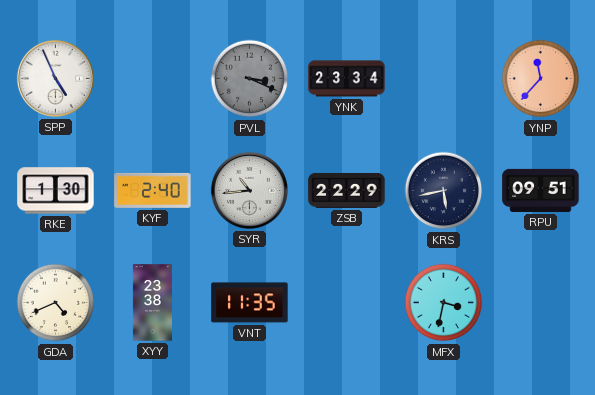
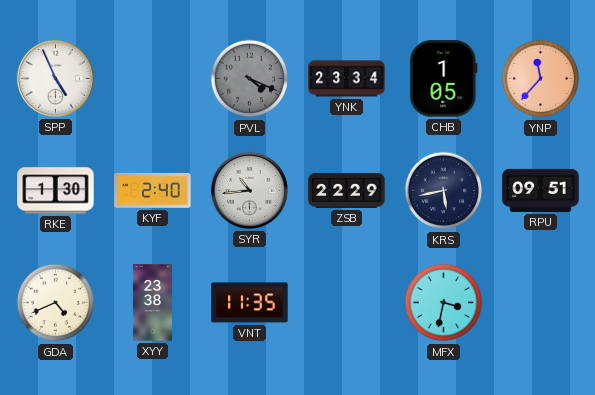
PVL: 3:19 -> 4:19 (250, 79)
CHB: none -> 1:05 (444, 79)
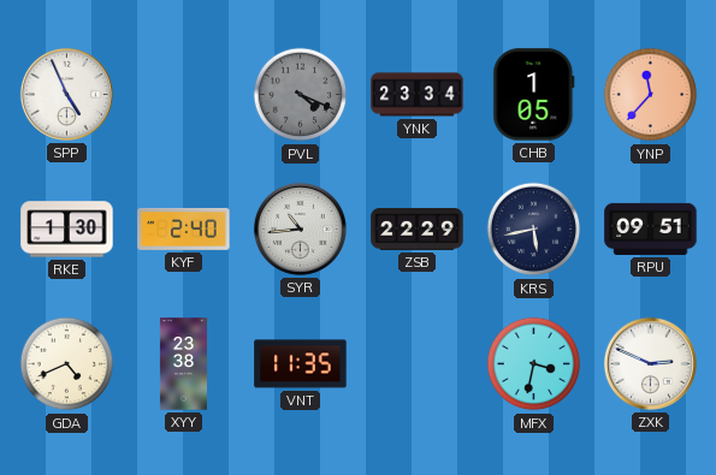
ZXK: none -> 2:49 (650, 363)
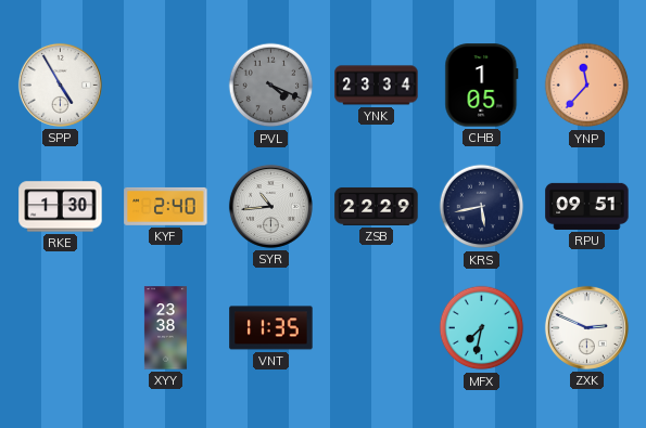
SPP: 4:56 -> 4:55 (60, 85)
GDA: 4:41 -> none (67, 364)
MFX: 3:32 -> 7:32 (482, 328)
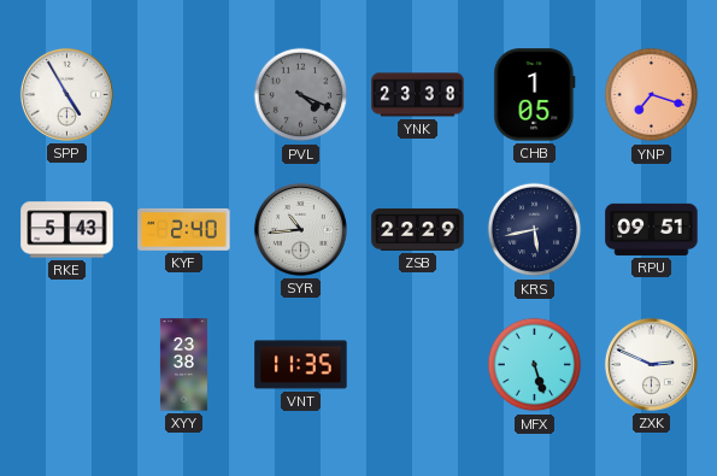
YNK: 23:34 -> 23:38 (418, 95)
YNP: 11:37 -> 7:18 (652, 95)
RKE: 1:30 -> 5:43 (67, 230)
MFX: 7:32 -> 5:27 (535, 365)
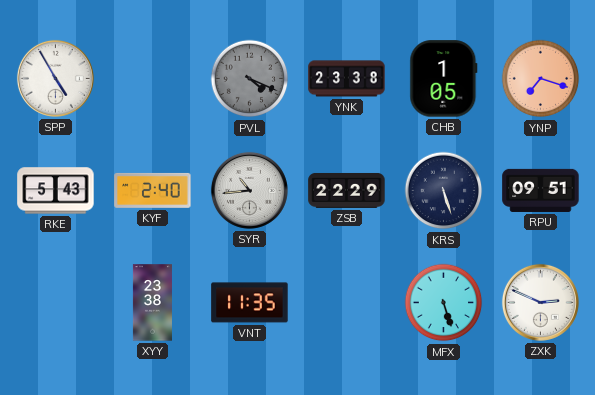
KRS: 5:43 -> 5:27 (444, 191)
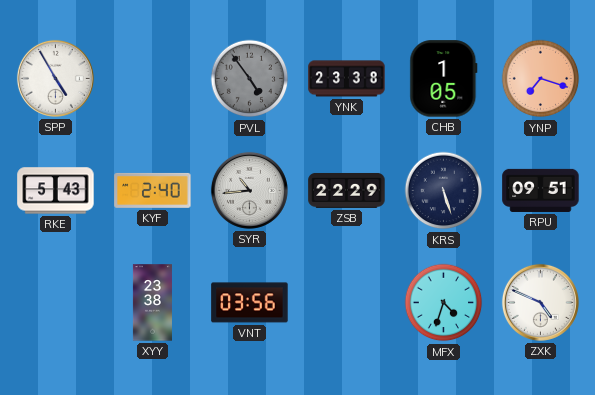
PVL: 4:19 -> 4:54 (250, 79)
VNT: 11:35 -> 03:56 (250, 303)
MFX: 5:27 -> 4:33 (444, 303)
ZXK: 2:49 -> 4:49 (540, 302)
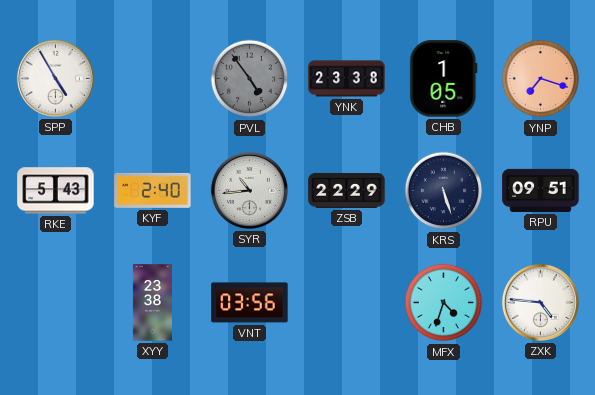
ZXK: 4:49 -> 4:46 (540, 302)
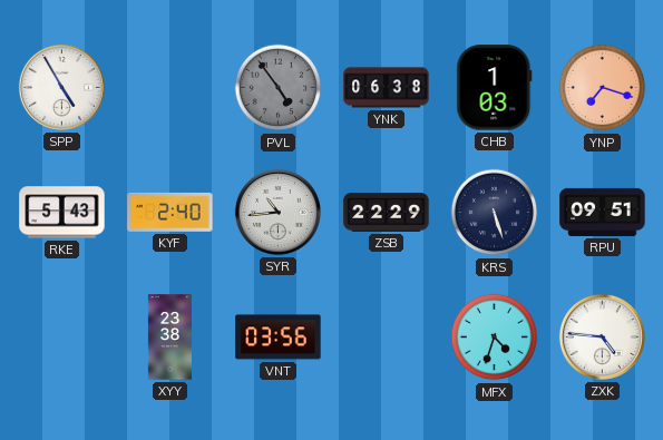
YNK: 23:38 -> 06:38 (387, 88)
CHB: 1:05 -> 1:03 (495, 88)
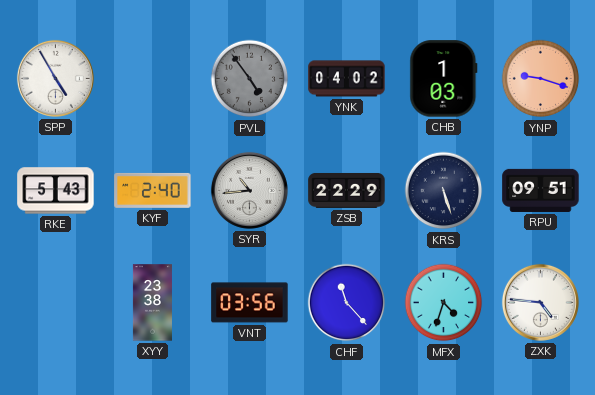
YNK: 06:38 -> 04:02 (347, 79)
YNP: 7:18 -> 9:18 (541, 79)
CHF: none -> 11:23 (347, 303)
